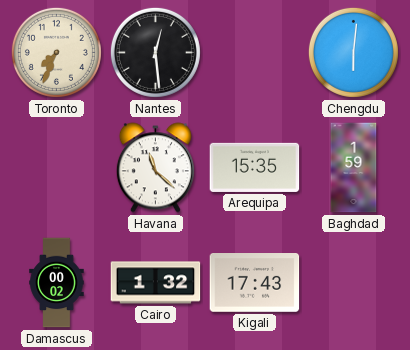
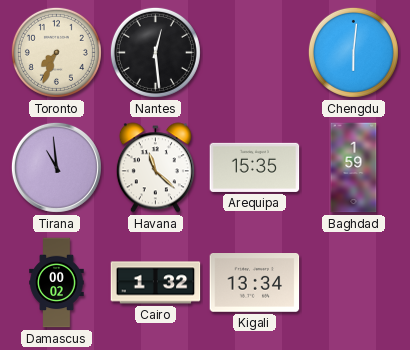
Tirana: none -> 10:59 (56, 167)
Kigali: 17:43 -> 13:34 (255, 283)
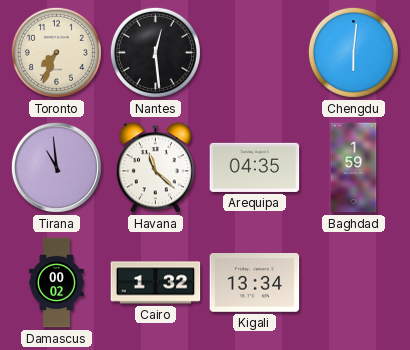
Arequipa: 15:35 -> 04:35 (255, 167)
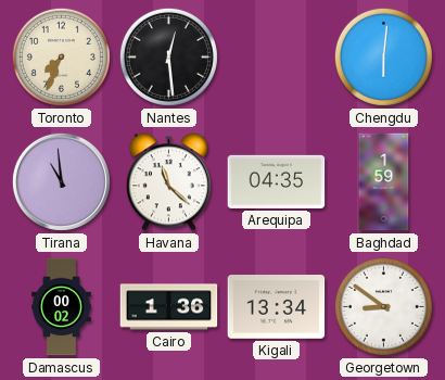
Cairo: 1:32 -> 1:36 (169, 307)
Georgetown: none -> 8:51 (383, 306)
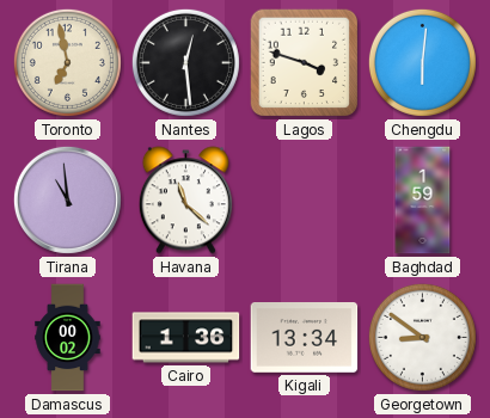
Toronto: 7:34 -> 6:58 (67, 62)
Lagos: none -> 3:48 (305, 63)
Arequipa: 04:35 -> none (277, 181)
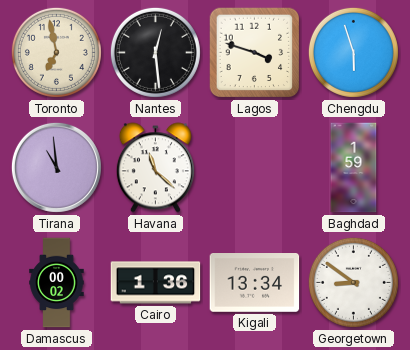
Chengdu: 6:01 -> 5:57 (353, 52)
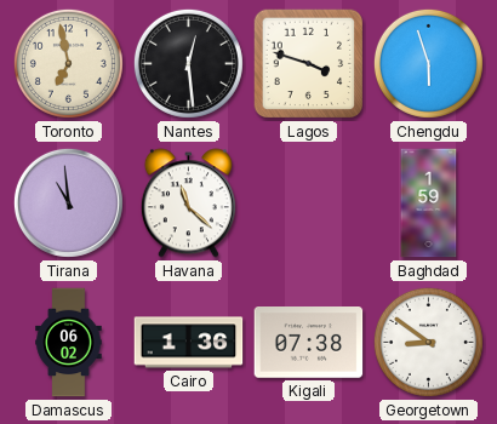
Damascus: 00:02 -> 06:02 (69, 343)
Kigali: 13:34 -> 07:38 (309, 343)
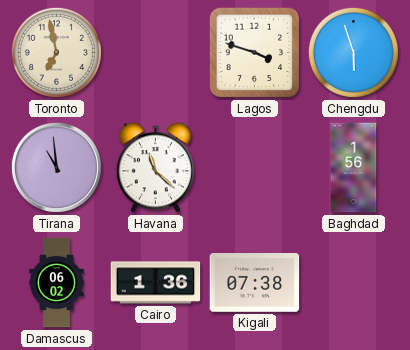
Nantes: 12:29 -> none (188, 63)
Baghdad: 1:59 -> 1:56 (354, 168)
Georgetown: 8:51 -> none (428, 342)
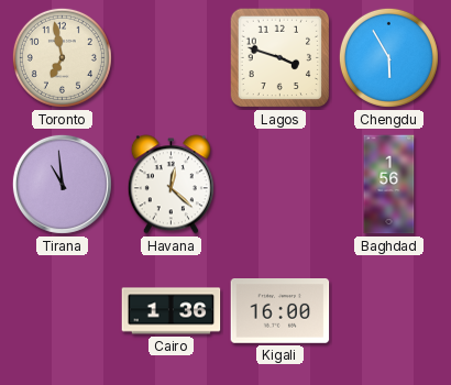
Chengdu: 5:57 -> 5:55 (388, 57)
Havana: 11:22 -> 12:22 (170, 185)
Damascus: 06:02 -> none (57, 283)
Kigali: 07:38 -> 16:00 (280, 311)
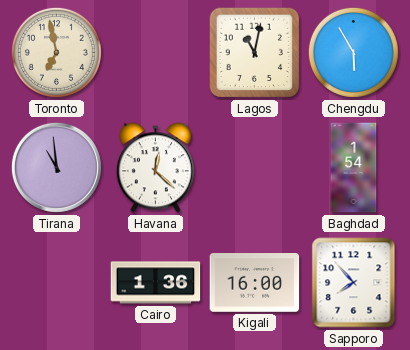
Lagos: 3:48 -> 11:02 (255, 53)
Baghdad: 1:56 -> 1:54 (354, 168)
Sapporo: none -> 7:53 (354, 283)
